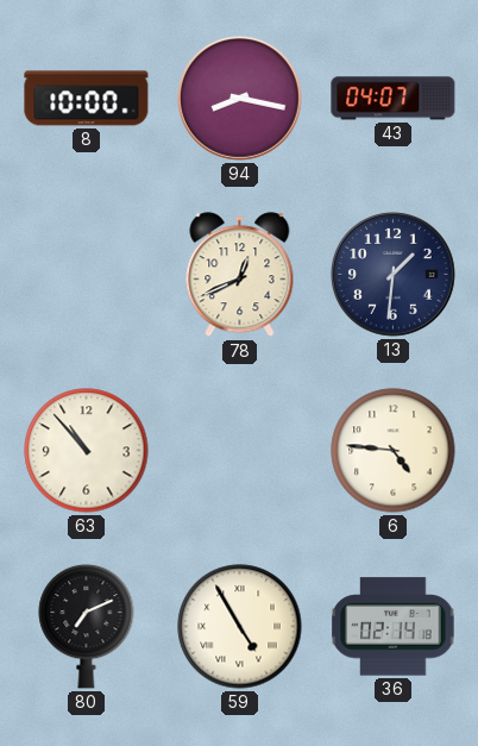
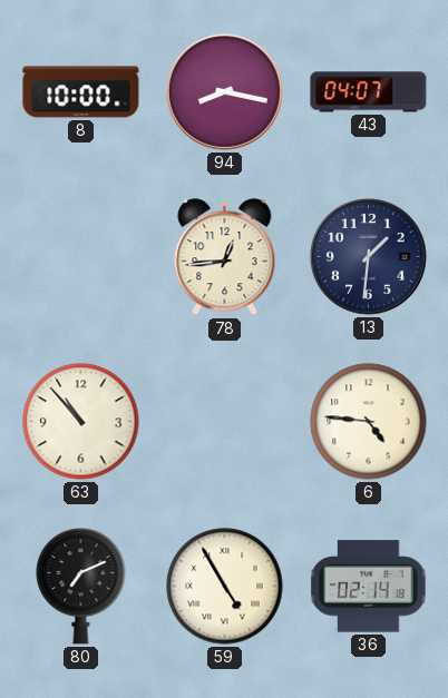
78: 12:41 -> 12:44 (225, 257)
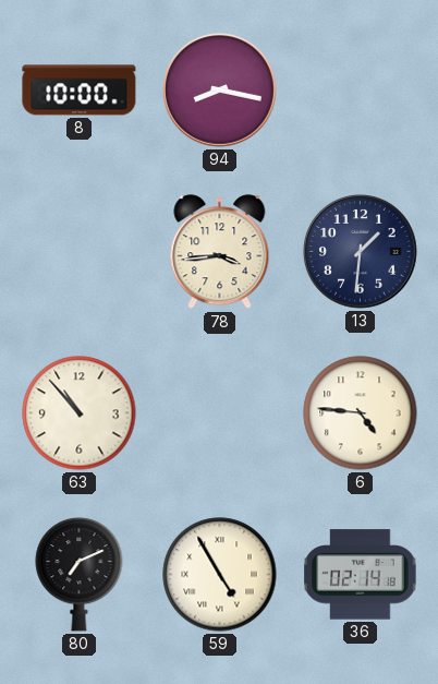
43: 04:07 -> none (369, 92)
78: 12:44 -> 3:44 (220, 252)
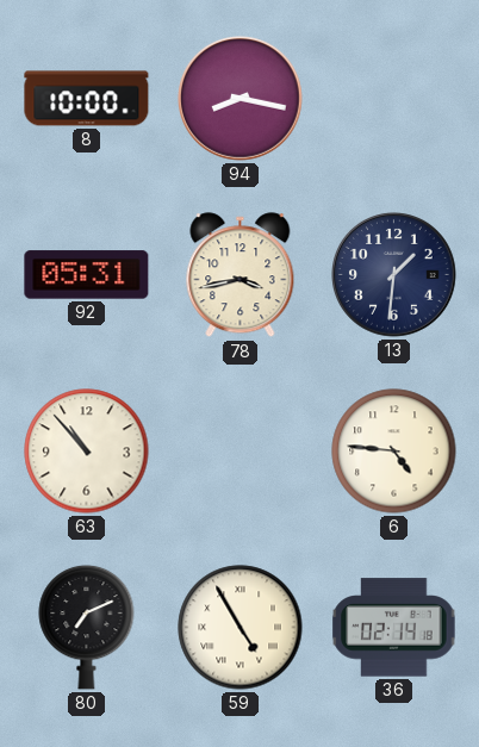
92: none -> 05:31 (87, 275)
78: 3:44 -> 3:43 (241, 275)
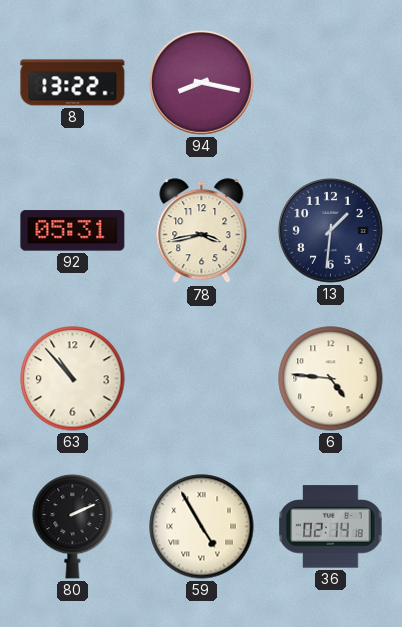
8: 10:00 -> 13:22 (73, 83)
80: 7:11 -> 2:11 (73, 526)
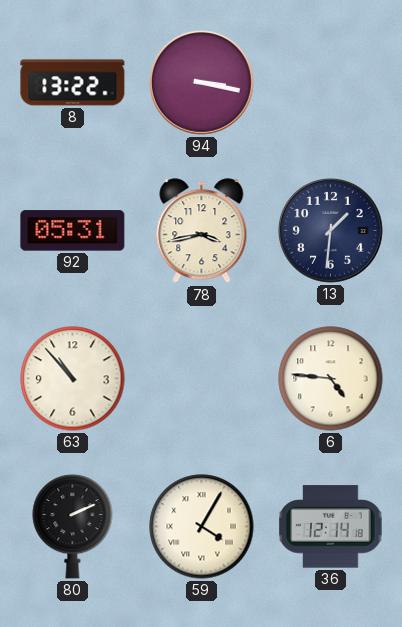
94: 8:17 -> 3:17 (202, 83)
59: 4:55 -> 4:05 (202, 527)
36: 02:14 -> 12:14 (331, 527)
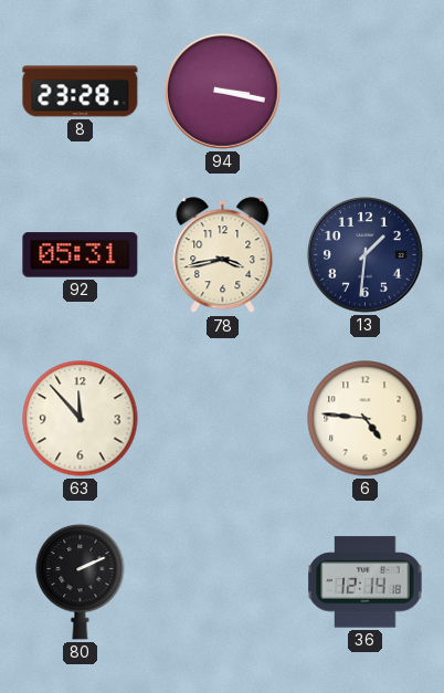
8: 13:22 -> 23:28 (81, 92)
63: 10:53 -> 11:53 (81, 419)
59: 4:05 -> none (202, 527)
